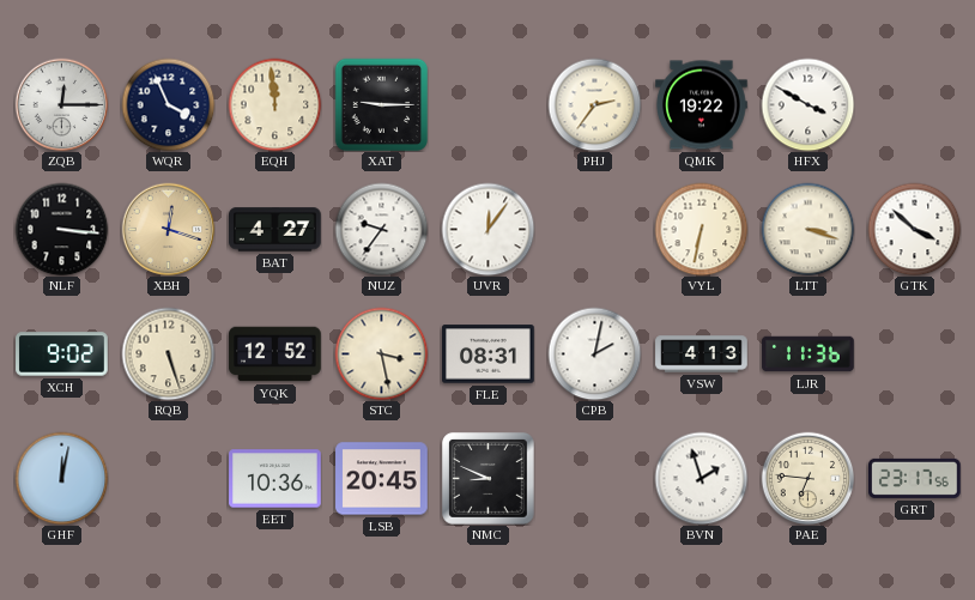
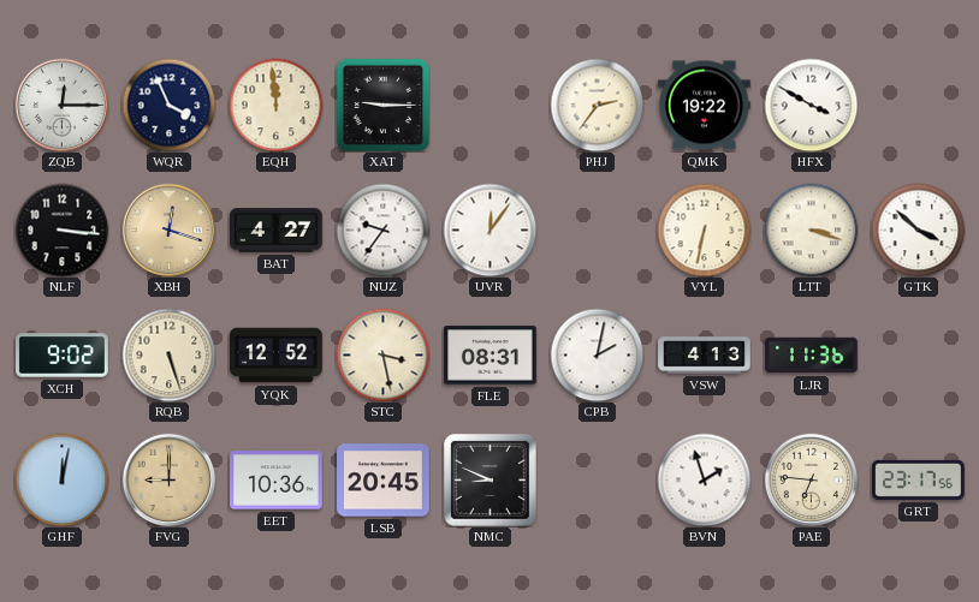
FVG: none -> 9:00 (168, 479)
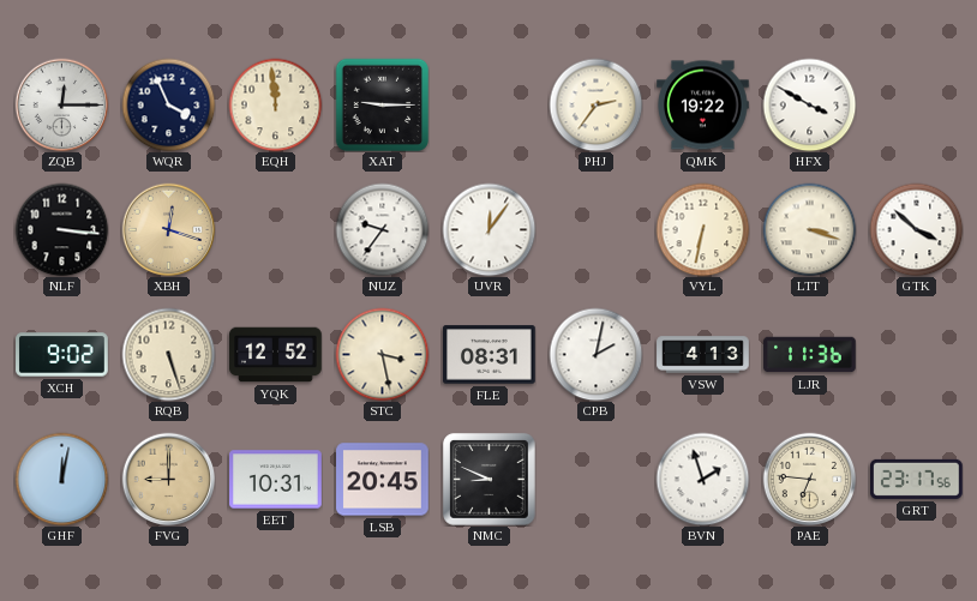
BAT: 4:27 -> none (277, 231)
EET: 10:36 -> 10:31 (276, 480)
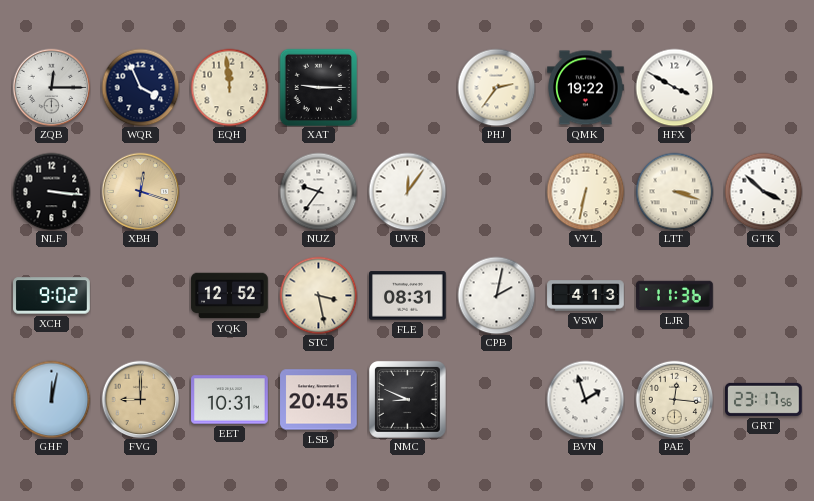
RQB: 5:27 -> none (168, 354)
PAE: 6:46 -> 12:16 (674, 399)
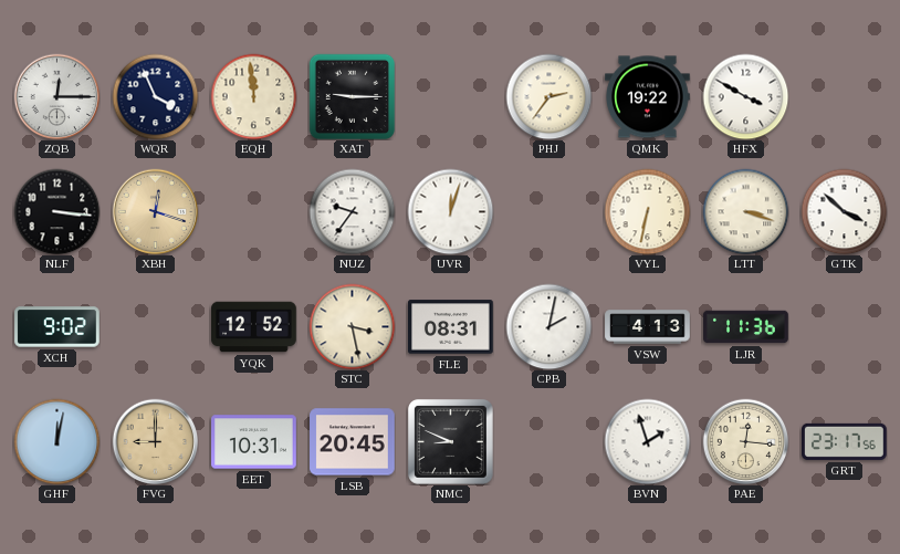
UVR: 12:06 -> 12:03 (450, 211)
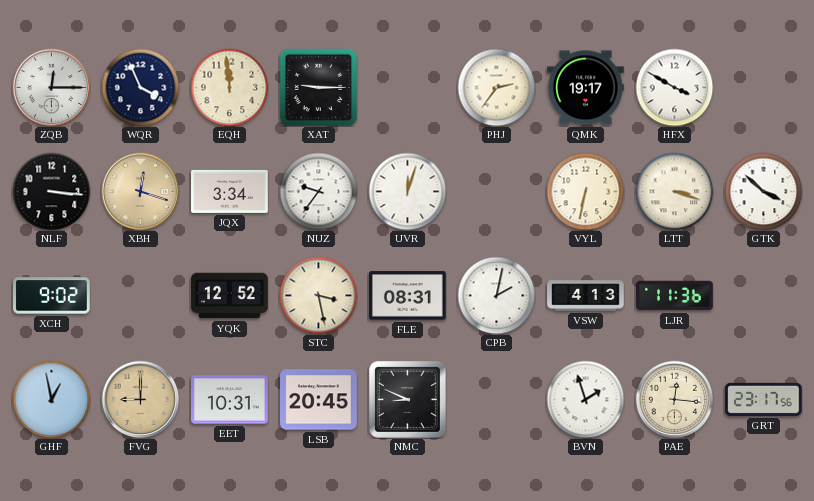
QMK: 19:22 -> 19:17 (586, 88)
JQX: none -> 3:34 (230, 191)
GHF: 12:02 -> 12:58 (51, 399)
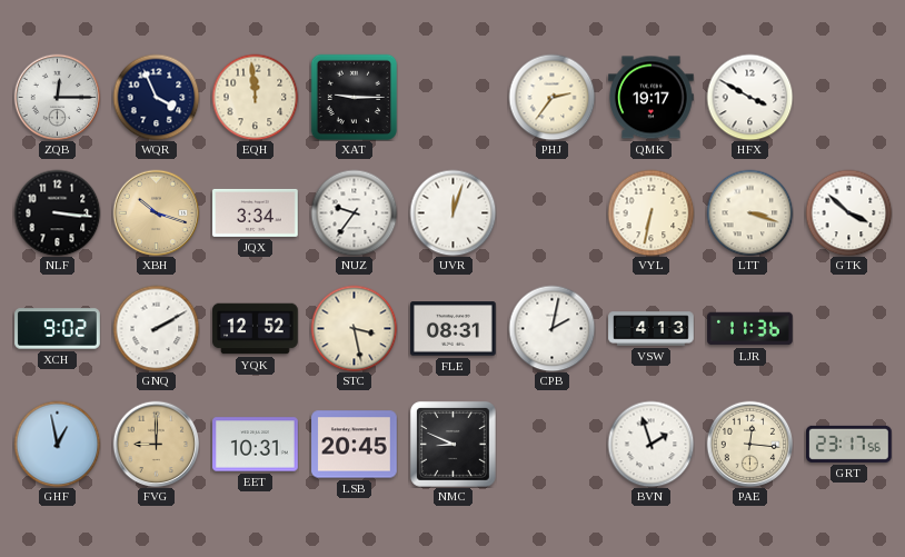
XBH: 12:18 -> 10:18 (156, 212)
GNQ: none -> 2:10 (156, 328)
